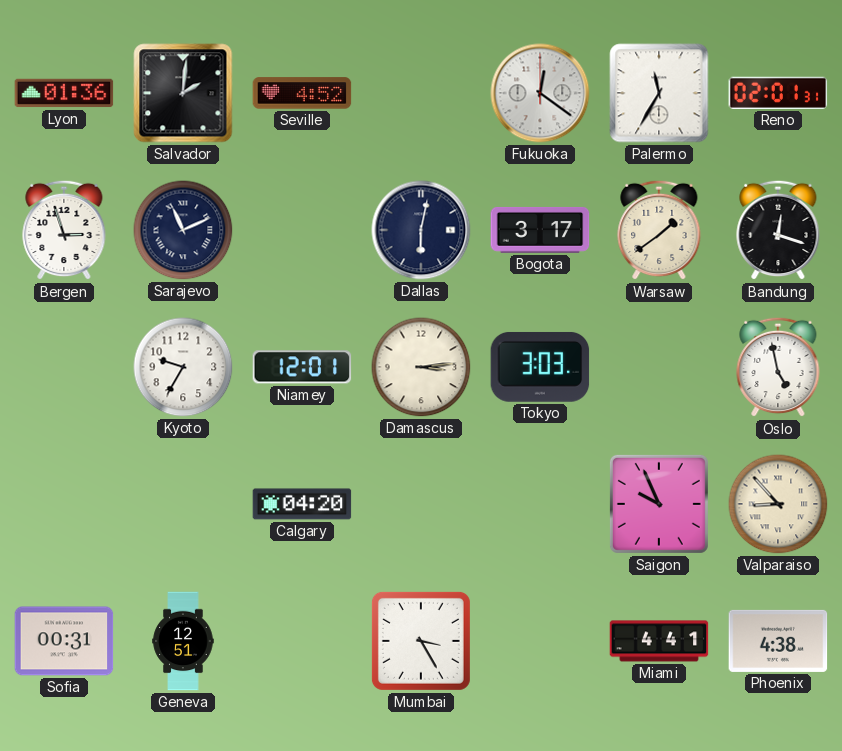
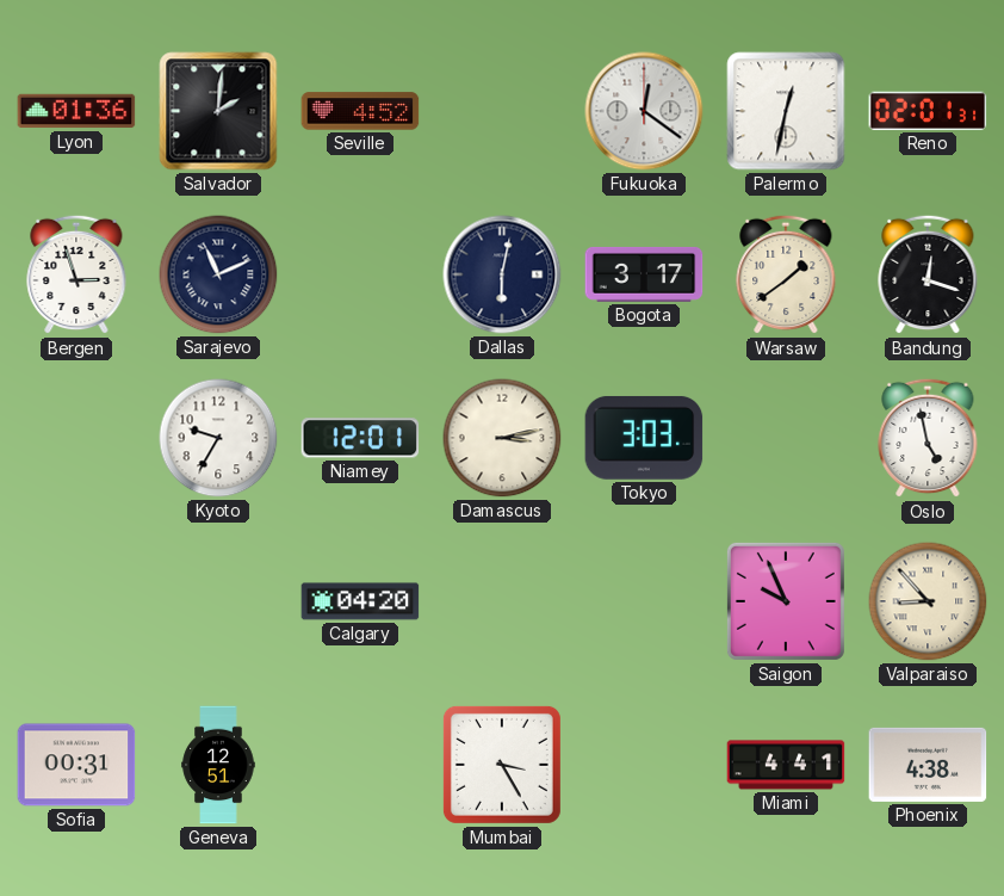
Palermo: 11:35 -> 12:32 (786, 111)
Damascus: 3:14 -> 3:13 (502, 438)
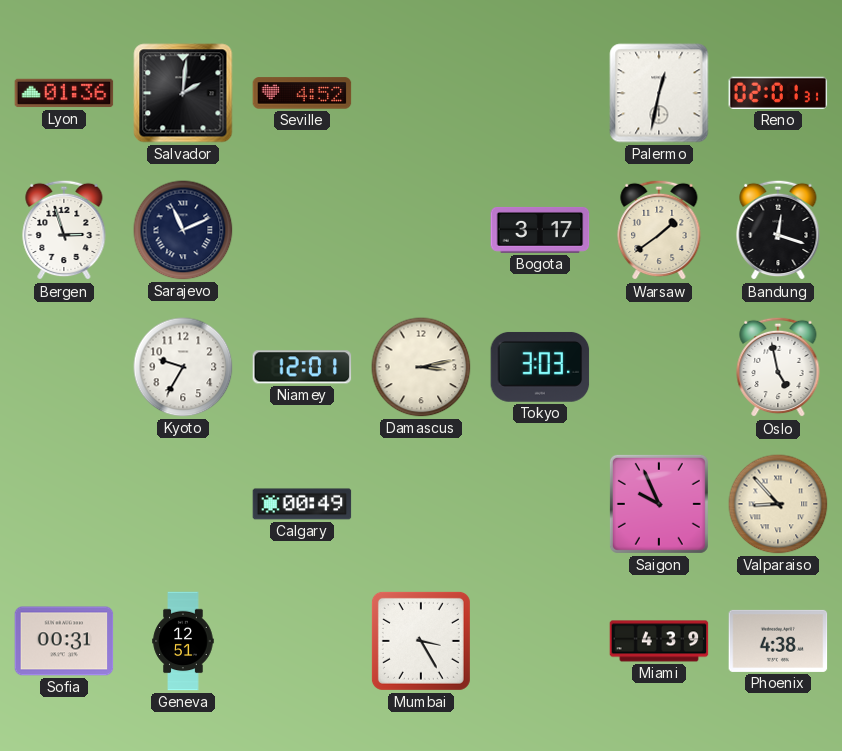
Fukuoka: 12:21 -> none (644, 111)
Dallas: 6:02 -> none (502, 274)
Calgary: 04:20 -> 00:49 (302, 504)
Miami: 4:41 -> 4:39 (659, 641)
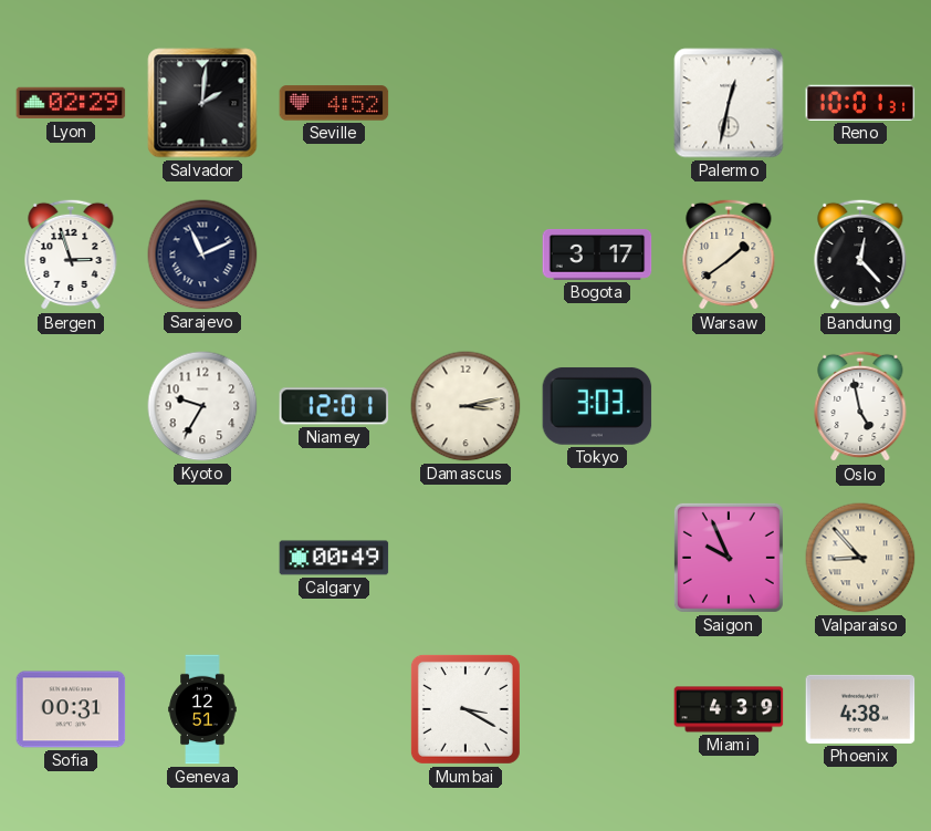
Lyon: 01:36 -> 02:29 (71, 103)
Reno: 02:01 -> 10:01 (860, 103)
Bandung: 12:18 -> 12:23 (860, 255)
Mumbai: 3:25 -> 3:20 (465, 709)
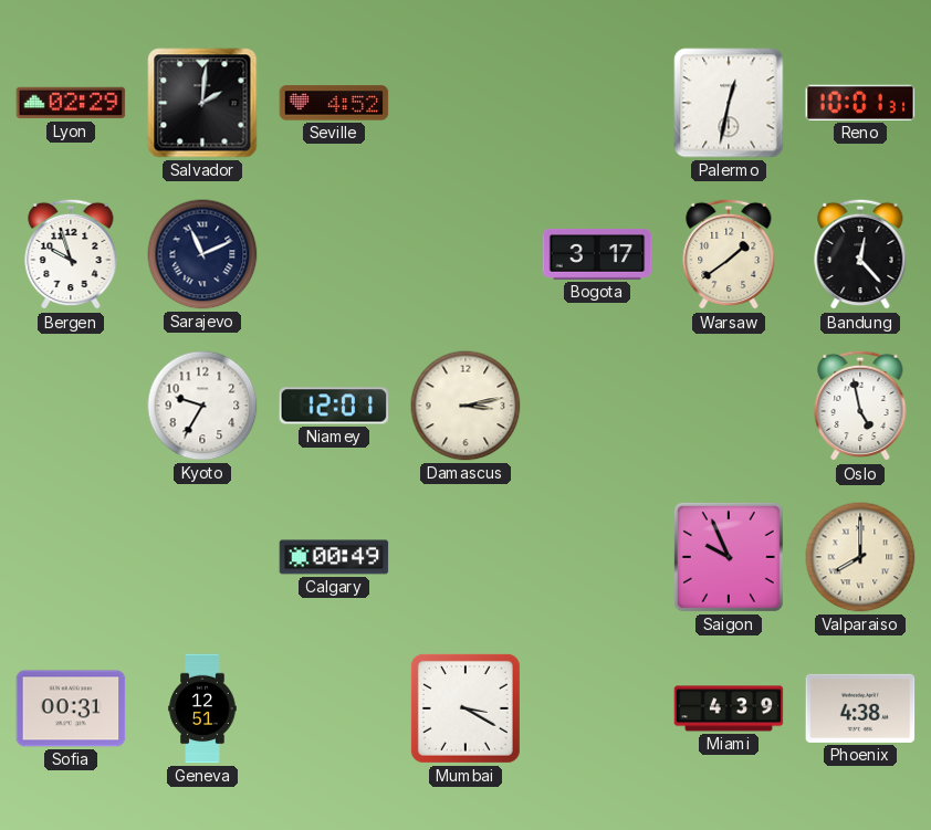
Bergen: 2:57 -> 9:57 (71, 254)
Tokyo: 3:03 -> none (597, 406)
Valparaiso: 8:53 -> 8:00 (860, 557)
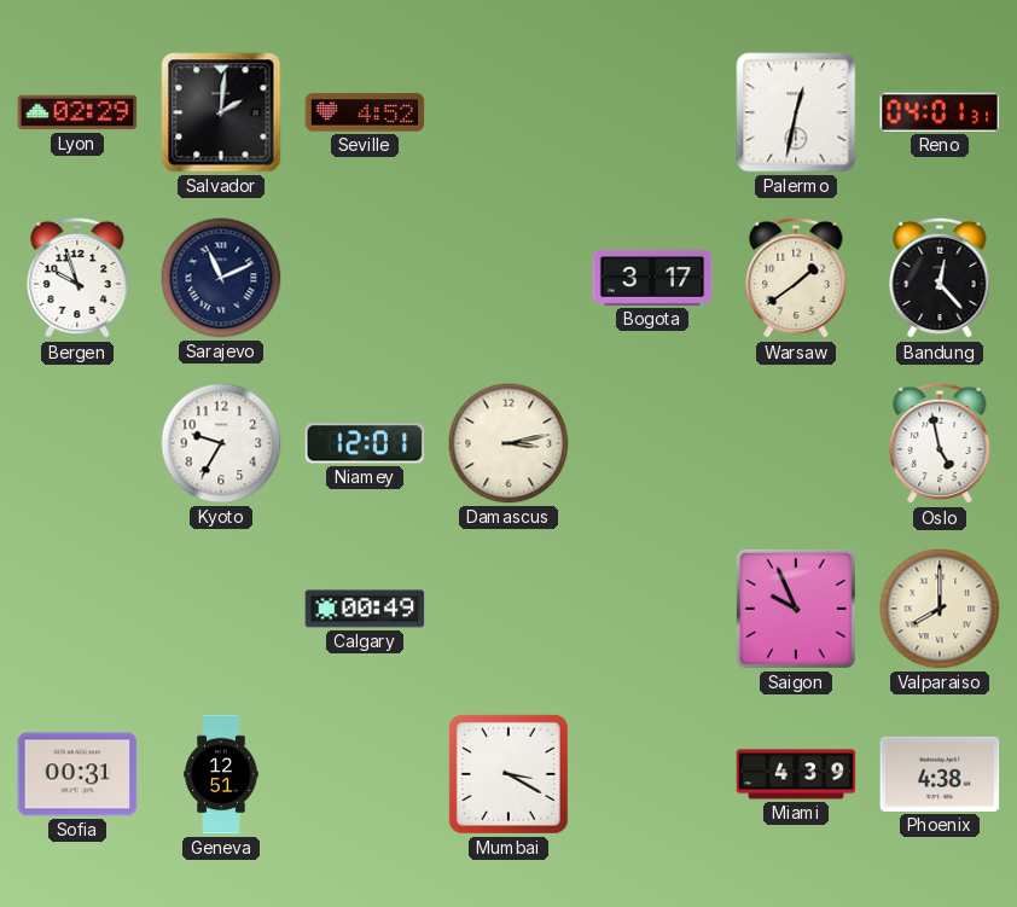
Reno: 10:01 -> 04:01 (940, 112)
